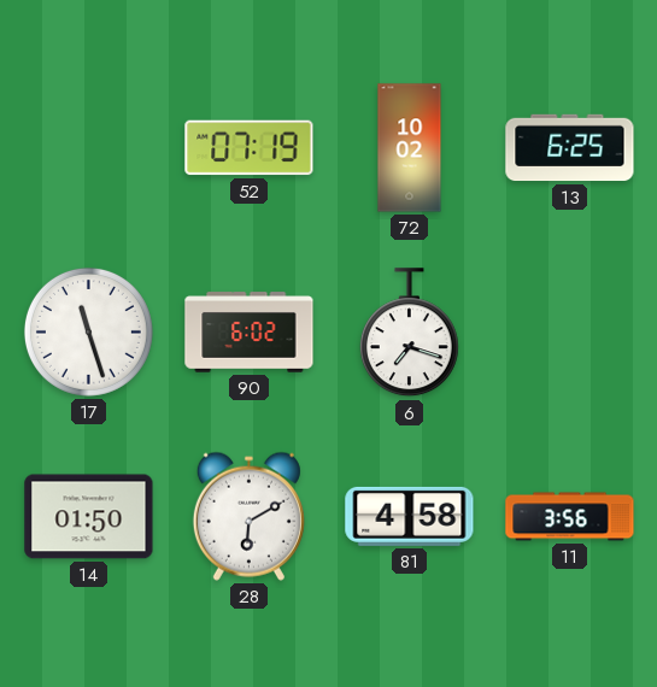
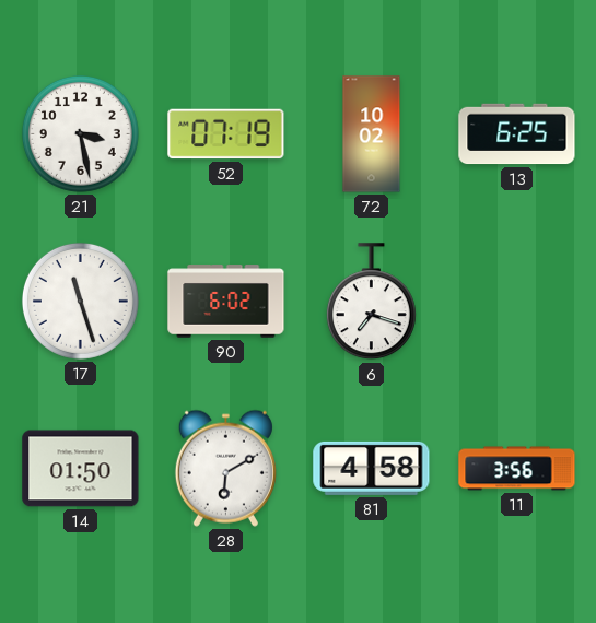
21: none -> 3:28 (80, 133)
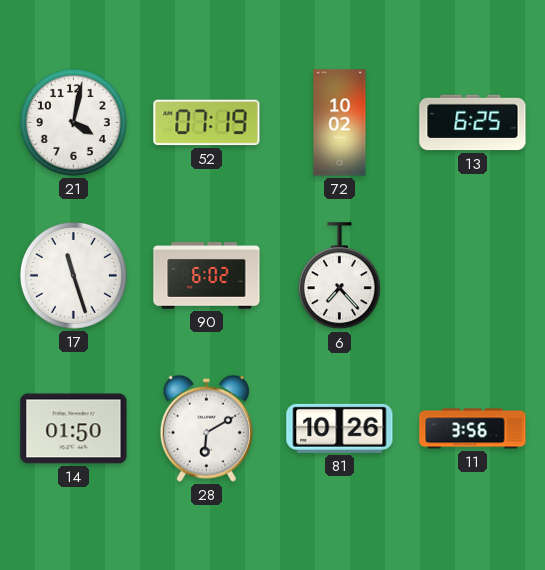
21: 3:28 -> 4:02 (73, 122)
6: 7:18 -> 7:23 (339, 276)
81: 4:58 -> 10:26 (340, 428)
